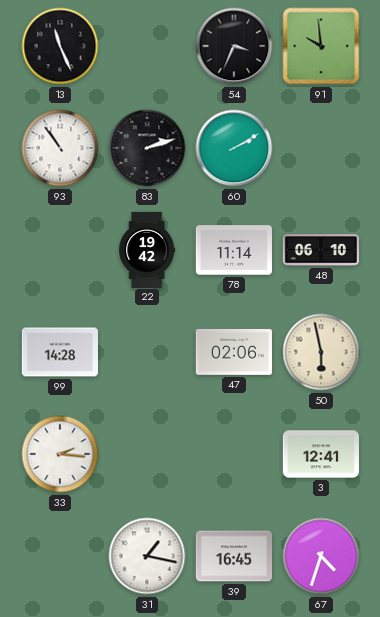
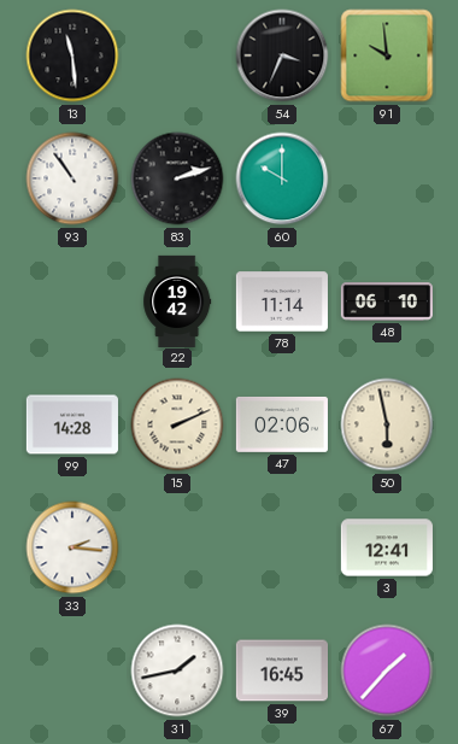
13: 11:26 -> 11:29 (72, 55)
60: 2:10 -> 10:00 (282, 178)
15: none -> 2:11 (177, 424)
31: 1:17 -> 1:43 (177, 670)
67: 4:33 -> 1:37 (387, 670)
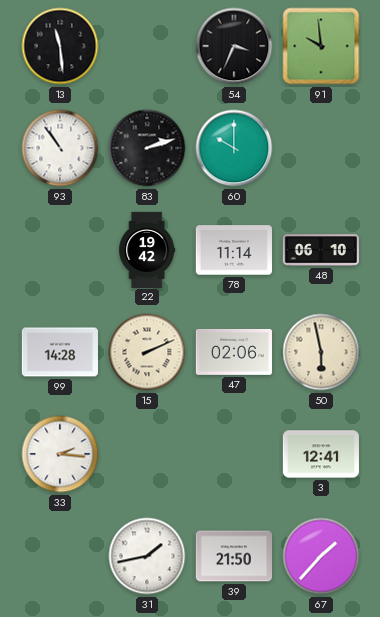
39: 16:45 -> 21:50 (233, 556)
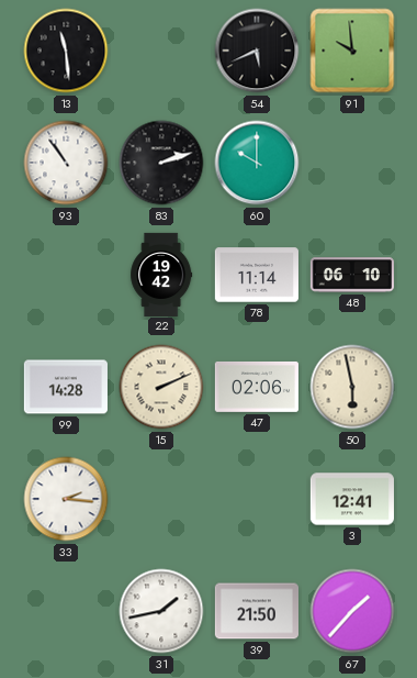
54: 3:34 -> 5:41 (257, 51)
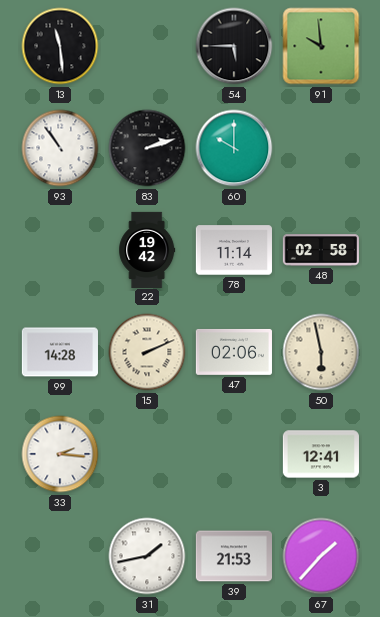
54: 5:41 -> 5:45 (234, 46)
48: 06:10 -> 02:58 (321, 250)
39: 21:50 -> 21:53 (233, 556)
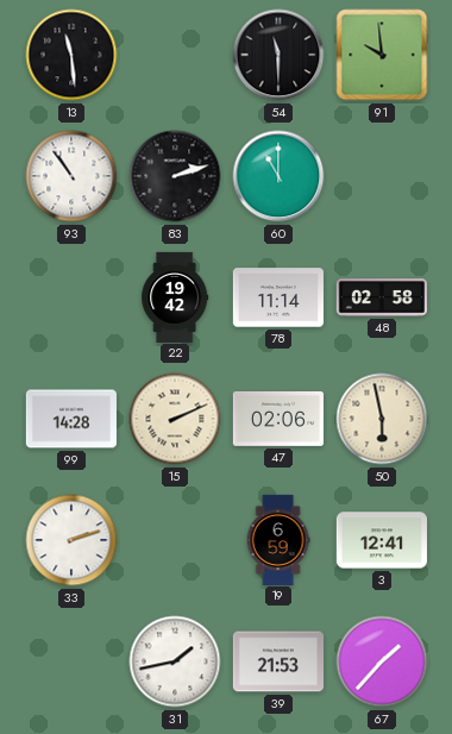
54: 5:45 -> 11:30 (278, 55)
60: 10:00 -> 11:00 (278, 176)
33: 2:16 -> 2:12 (71, 540)
19: none -> 6:59 (278, 539)
